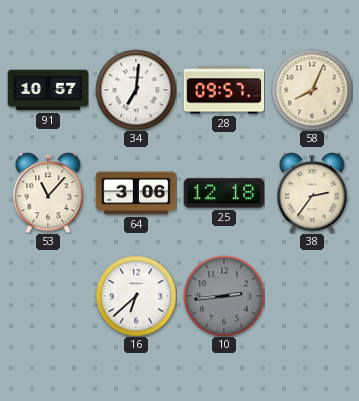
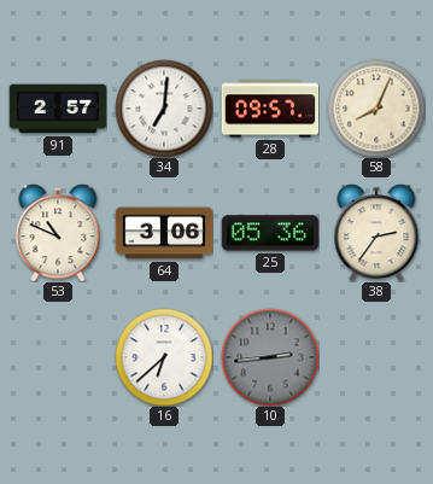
91: 10:57 -> 2:57 (58, 109)
53: 11:07 -> 10:49 (58, 233)
25: 12:18 -> 05:36 (270, 233)
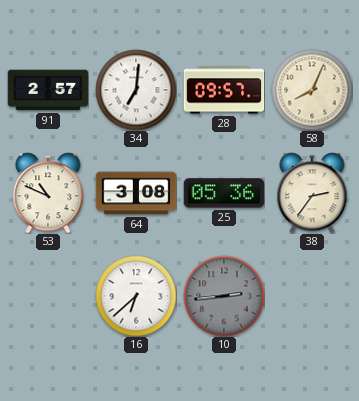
64: 3:06 -> 3:08 (136, 193)
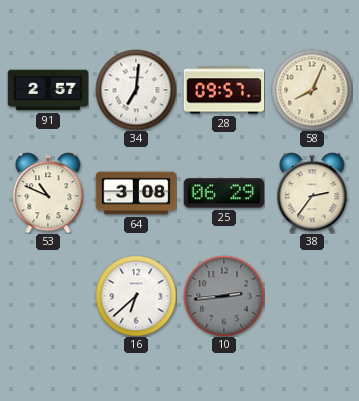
25: 05:36 -> 06:29 (224, 193)
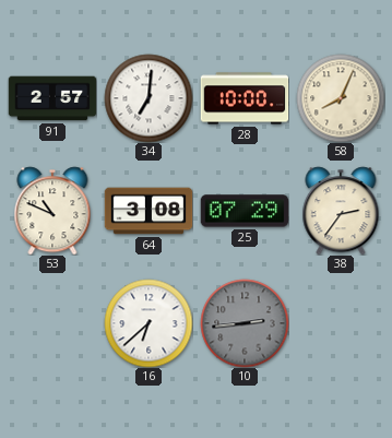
28: 09:57 -> 10:00 (245, 98)
25: 06:29 -> 07:29 (245, 211)
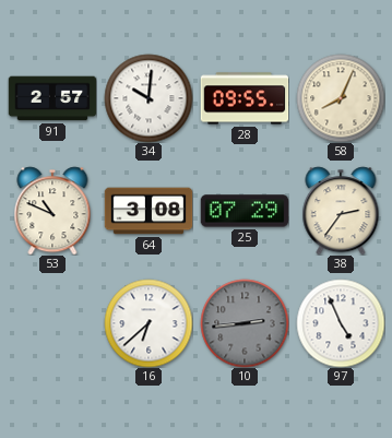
34: 7:01 -> 10:01 (149, 98)
28: 10:00 -> 09:55 (245, 98)
97: none -> 4:56 (341, 323)
